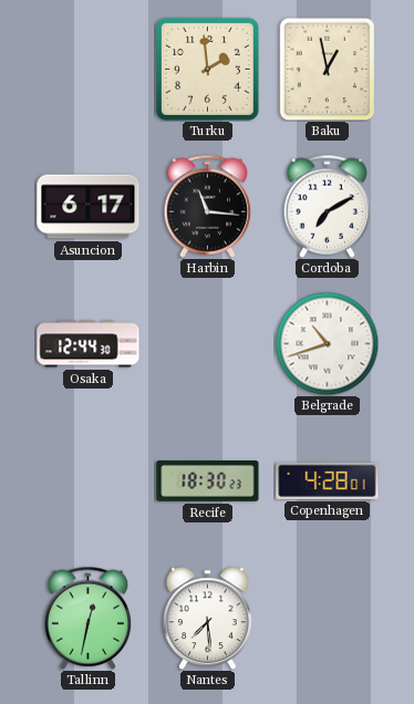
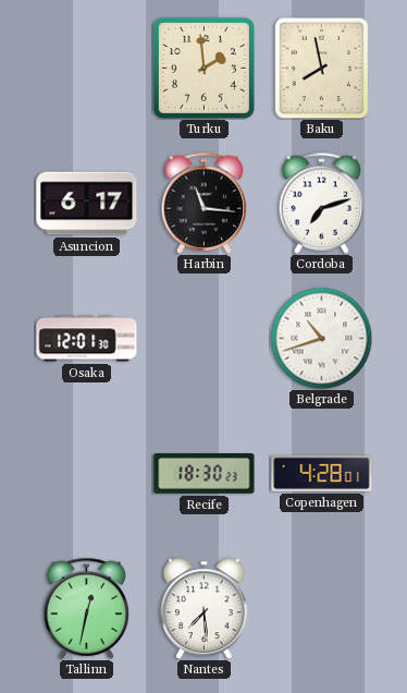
Baku: 12:58 -> 7:58 (322, 68)
Cordoba: 7:10 -> 7:12 (322, 203)
Osaka: 12:44 -> 12:01 (87, 339)
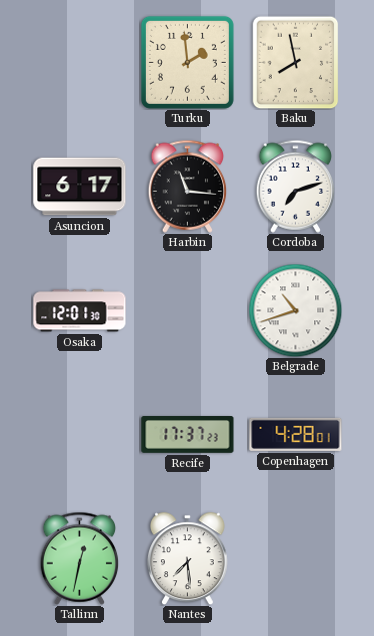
Recife: 18:30 -> 17:37 (188, 435)
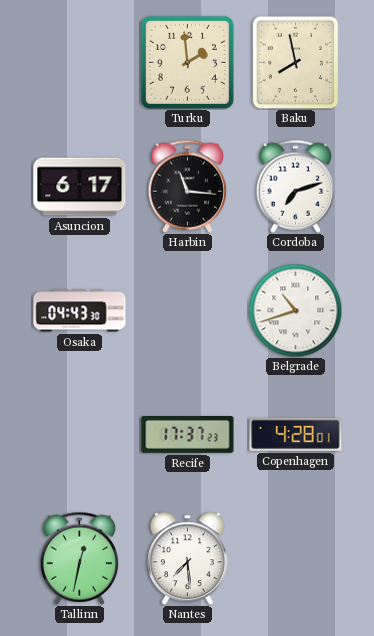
Osaka: 12:01 -> 04:43 (80, 311)
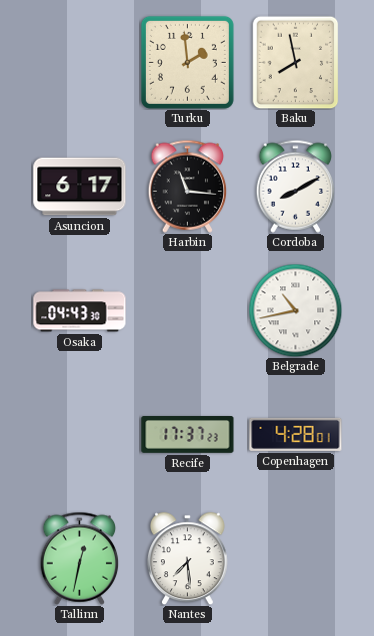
Cordoba: 7:12 -> 8:10 (296, 186)
Belgrade: 10:42 -> 10:43 (295, 310)
